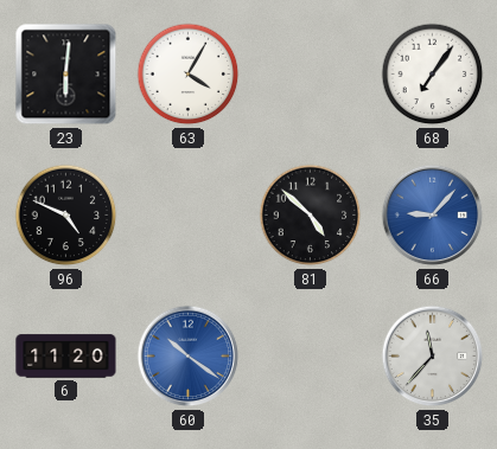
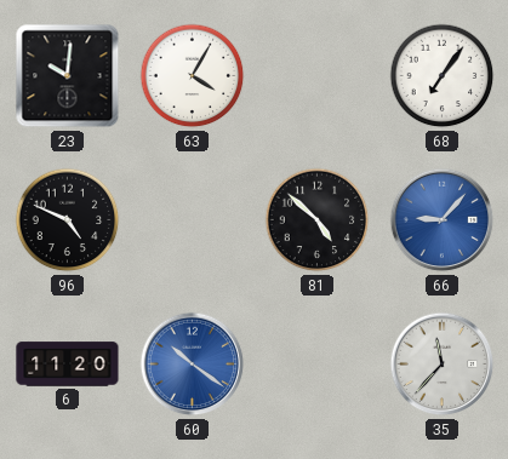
23: 6:01 -> 10:01 (68, 76)
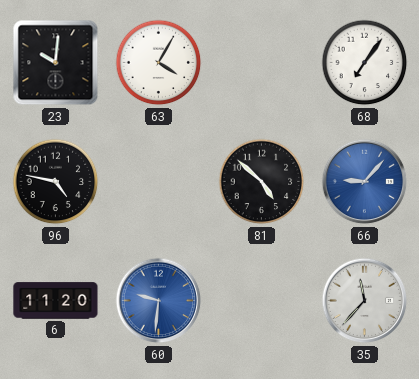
96: 4:49 -> 4:47 (56, 182)
60: 10:21 -> 9:31 (159, 301)
